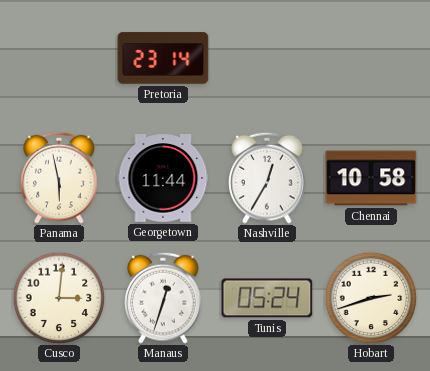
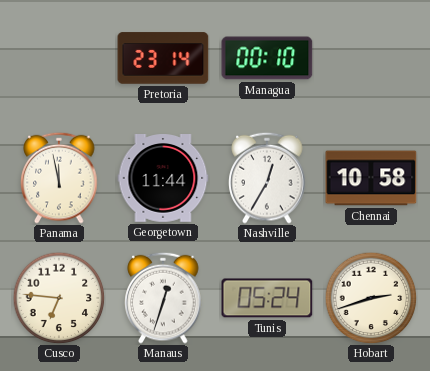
Managua: none -> 00:10 (267, 58)
Panama: 5:58 -> 11:58 (59, 178)
Cusco: 3:01 -> 6:46 (59, 298)
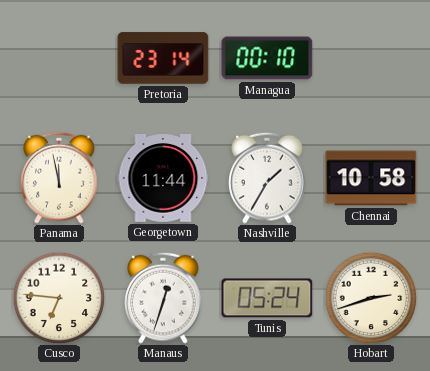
Nashville: 12:35 -> 1:35 (267, 178)
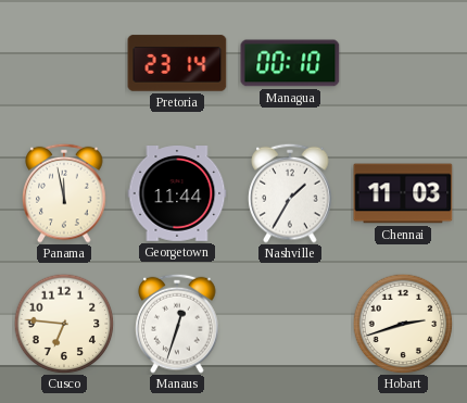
Chennai: 10:58 -> 11:03 (403, 193)
Tunis: 05:24 -> none (267, 298)
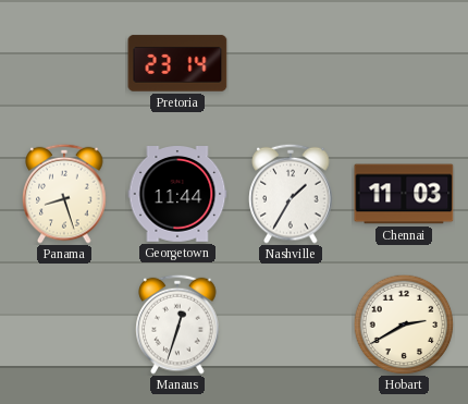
Managua: 00:10 -> none (290, 63)
Panama: 11:58 -> 8:27 (64, 194)
Cusco: 6:46 -> none (64, 324)
Hobart: 2:42 -> 2:40 (404, 325)
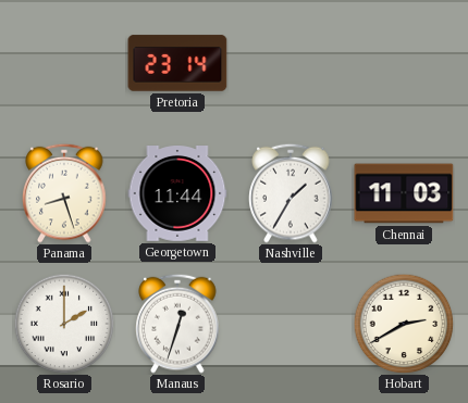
Rosario: none -> 2:00 (64, 324)
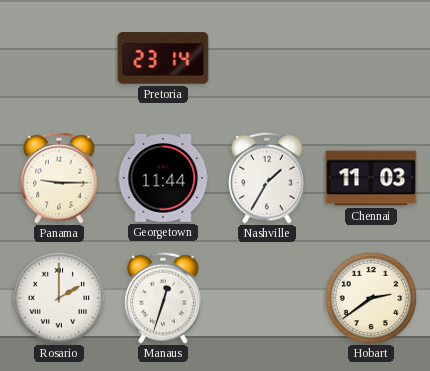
Panama: 8:27 -> 9:15 (59, 178)
Hobart: 2:40 -> 2:39 (371, 298)
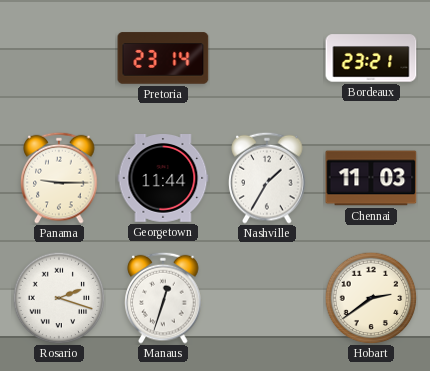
Bordeaux: none -> 23:21 (371, 58)
Rosario: 2:00 -> 2:18 (59, 298)
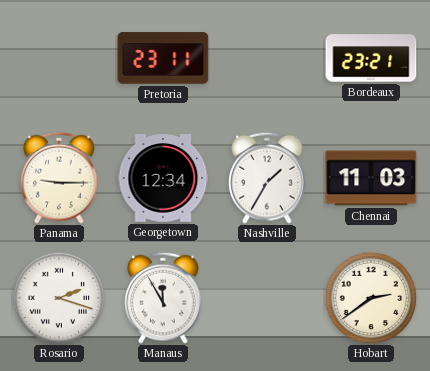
Pretoria: 23:14 -> 23:11 (163, 58)
Georgetown: 11:44 -> 12:34 (163, 178)
Manaus: 12:33 -> 11:55 (163, 298)
